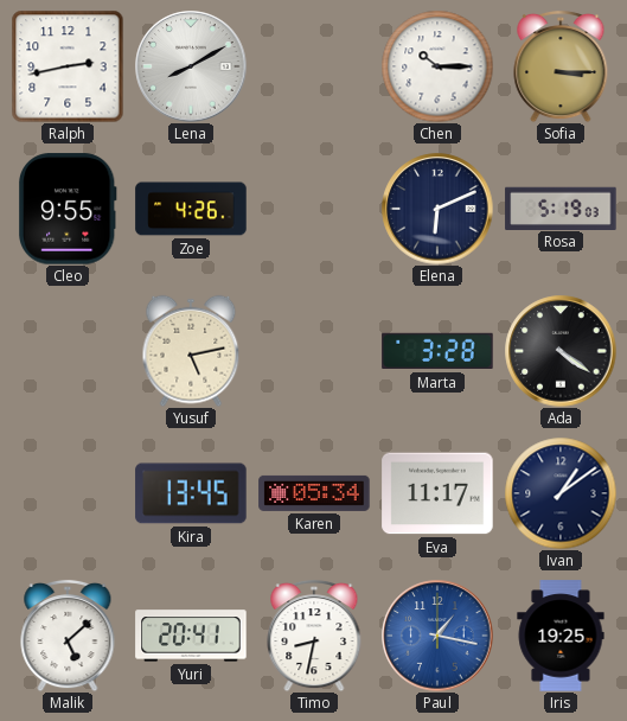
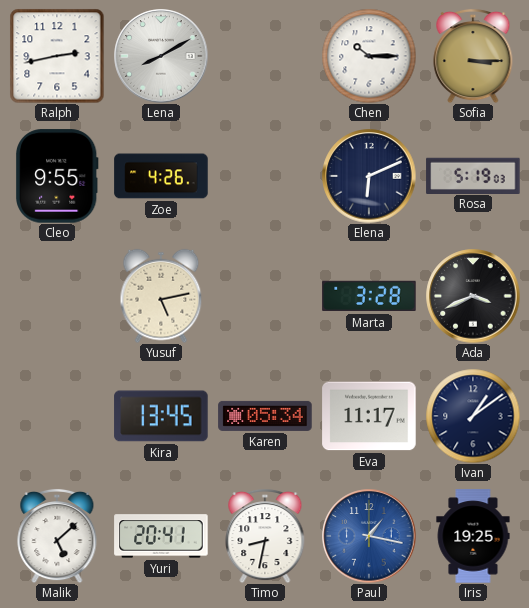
Ada: 4:21 -> 3:41 (473, 296)
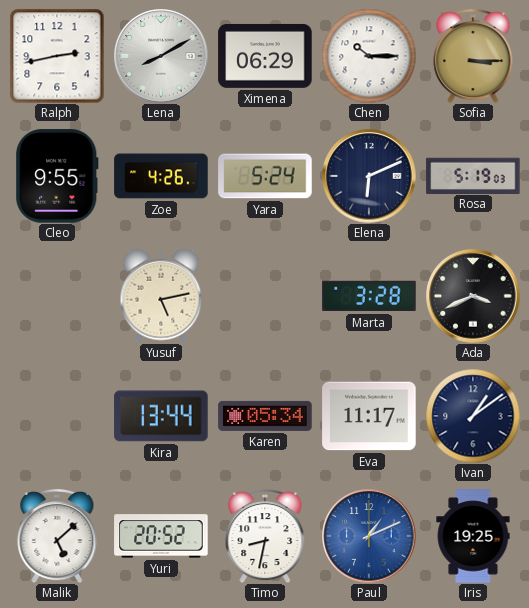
Ximena: none -> 06:29 (265, 56)
Yara: none -> 5:24 (265, 176)
Kira: 13:45 -> 13:44 (161, 416)
Yuri: 20:41 -> 20:52 (161, 536)
Paul: 1:17 -> 1:11 (369, 536)
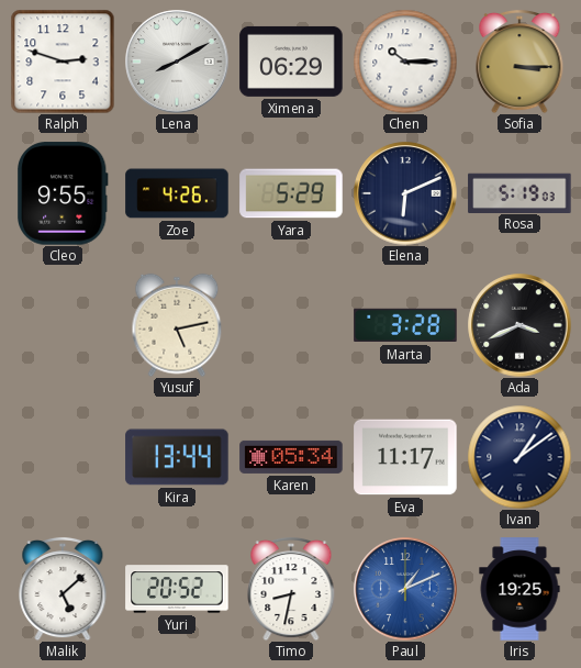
Ralph: 2:43 -> 2:48 (63, 62)
Yara: 5:24 -> 5:29 (291, 193)
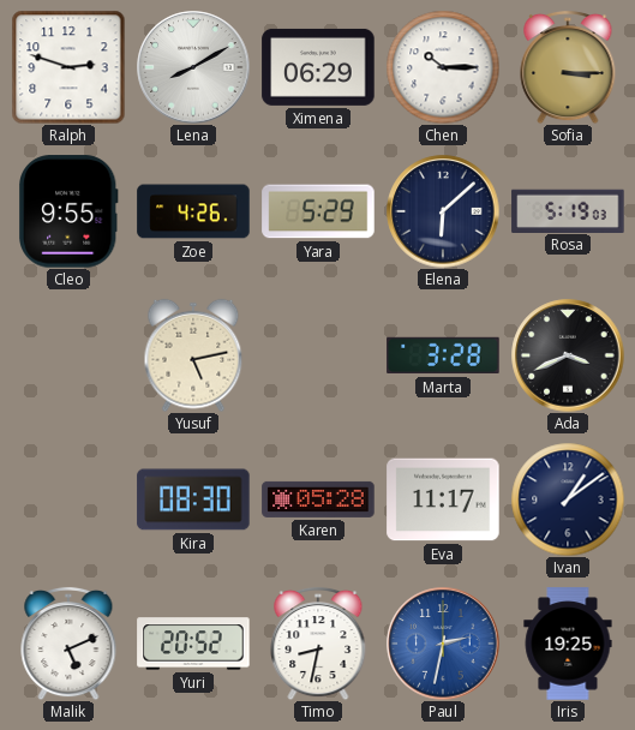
Elena: 6:11 -> 6:08 (443, 211)
Kira: 13:44 -> 08:30 (193, 499)
Karen: 05:34 -> 05:28 (318, 499)
Malik: 5:08 -> 5:11 (68, 644)
Paul: 1:11 -> 2:32 (443, 644)
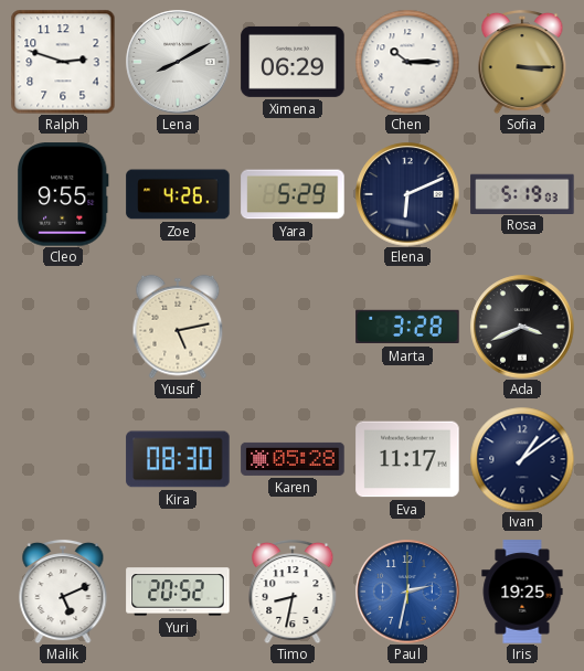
Elena: 6:08 -> 6:11 (407, 194)
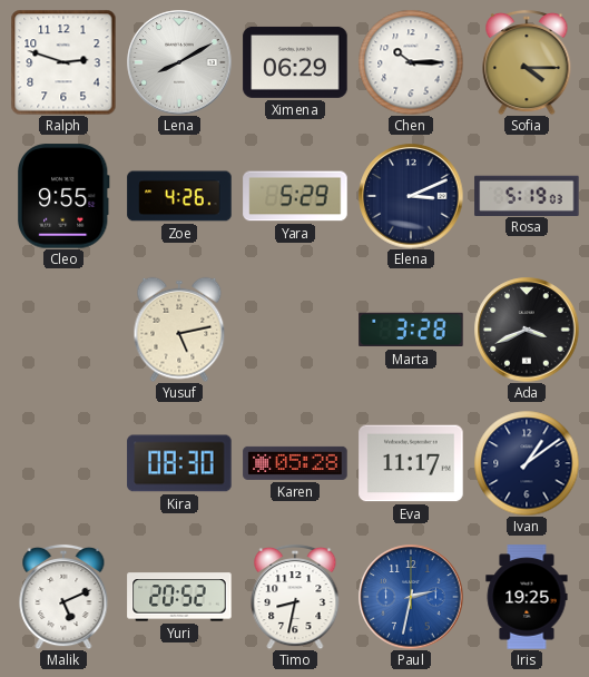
Sofia: 3:15 -> 4:15 (527, 62)
Elena: 6:11 -> 3:11 (411, 196)
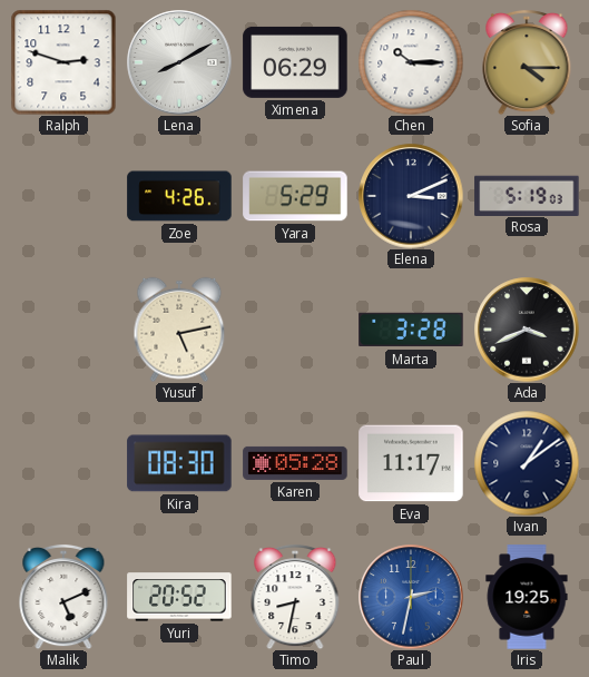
Cleo: 9:55 -> none (65, 196)
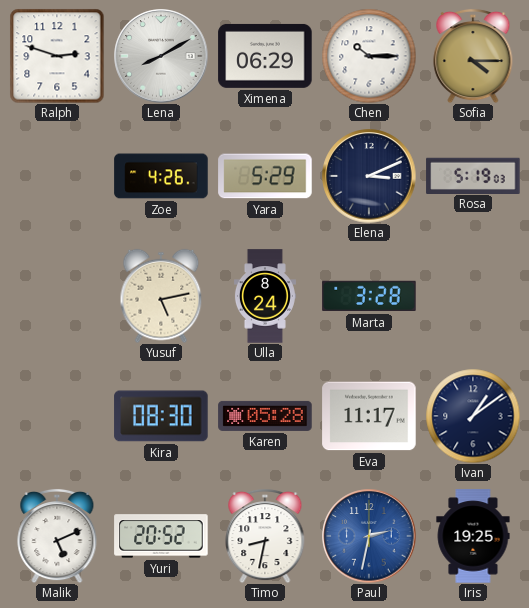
Ulla: none -> 8:24 (265, 296)
Ada: 3:41 -> none (527, 330)
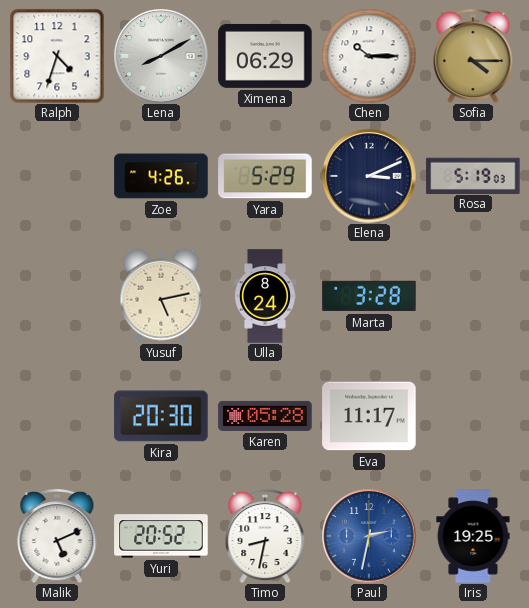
Ralph: 2:48 -> 4:33 (57, 56)
Kira: 08:30 -> 20:30 (161, 416)
Ivan: 1:09 -> none (473, 416)
